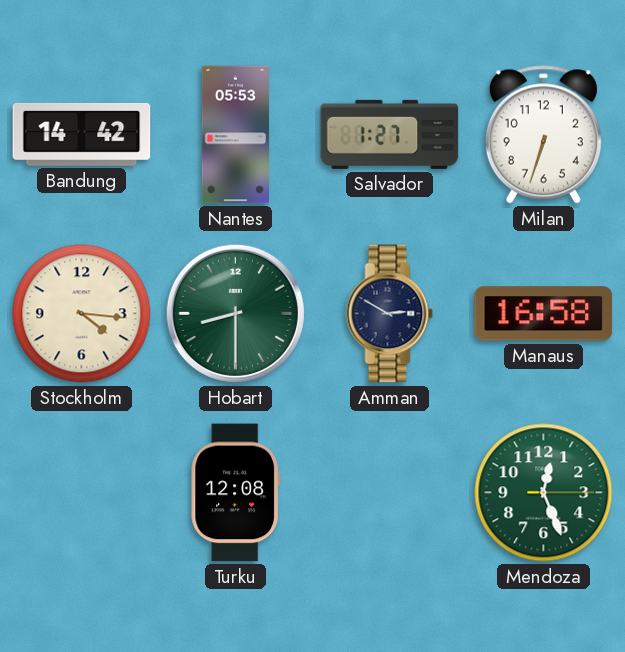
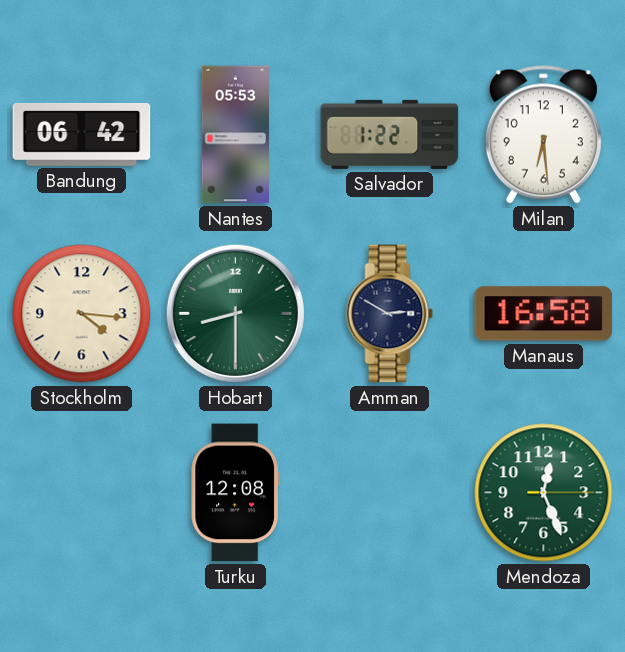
Bandung: 14:42 -> 06:42 (82, 134)
Salvador: 1:27 -> 1:22 (390, 134)
Milan: 6:33 -> 6:29 (543, 135)
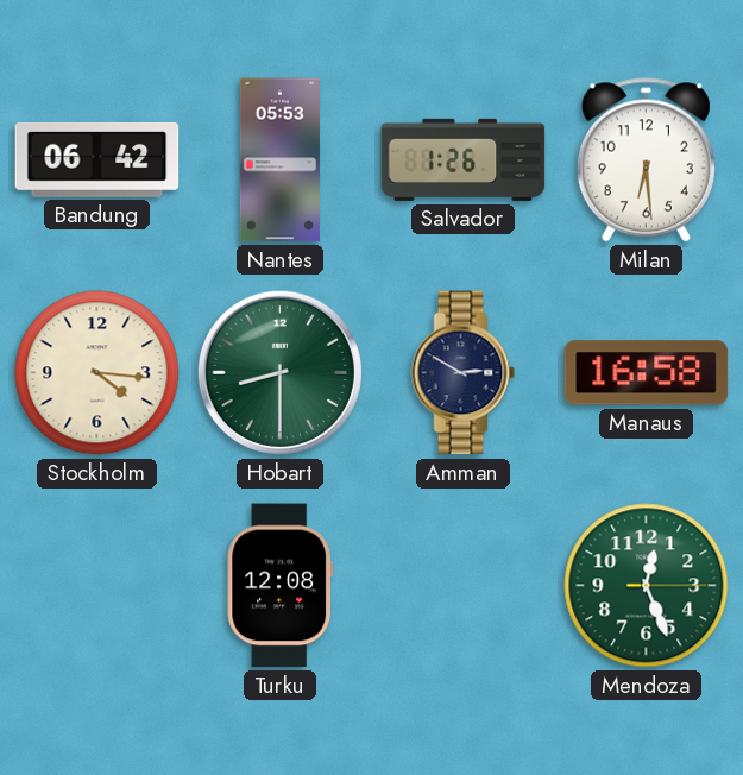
Salvador: 1:22 -> 1:26 (464, 159)
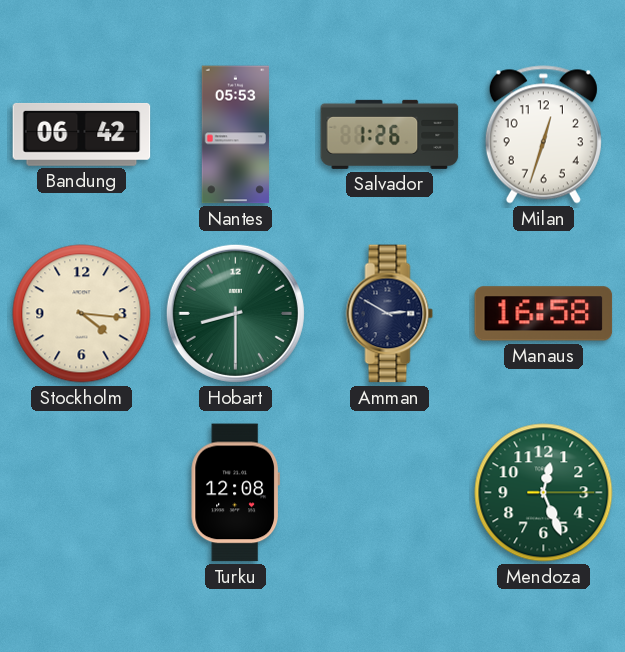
Milan: 6:29 -> 12:33 (543, 135)
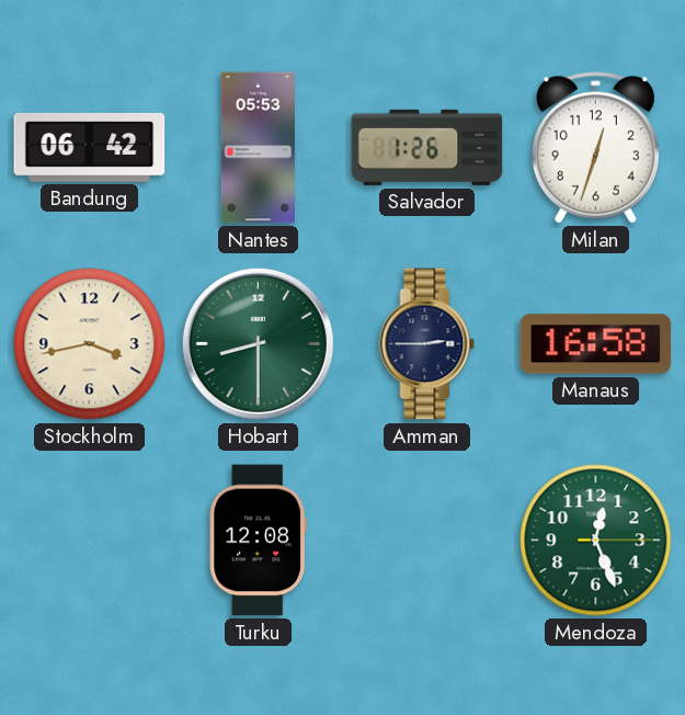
Stockholm: 4:16 -> 3:43 (90, 344)
Amman: 2:50 -> 2:45 (427, 344)
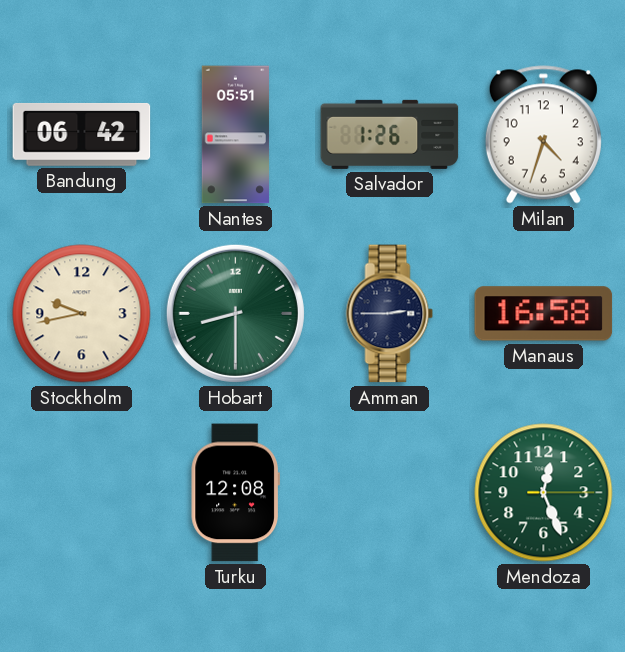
Nantes: 05:53 -> 05:51 (235, 135)
Milan: 12:33 -> 4:33 (543, 135)
Stockholm: 3:43 -> 9:43 (82, 314)
